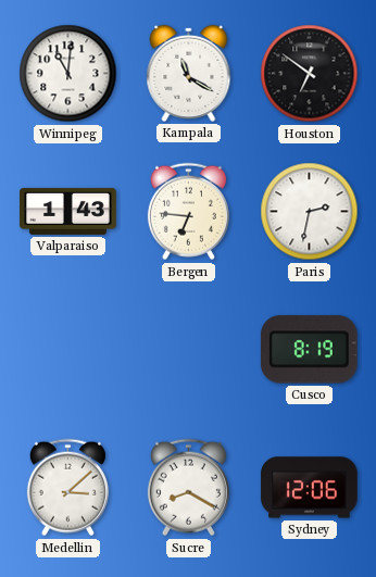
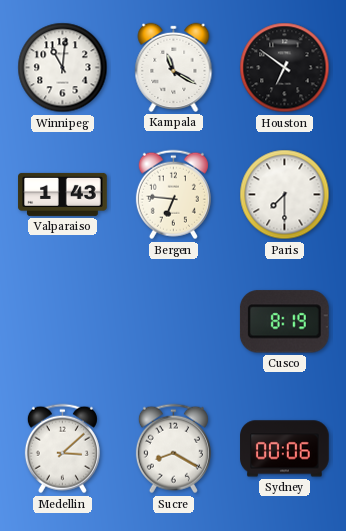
Paris: 2:32 -> 7:30 (285, 195)
Sydney: 12:06 -> 00:06 (285, 449)
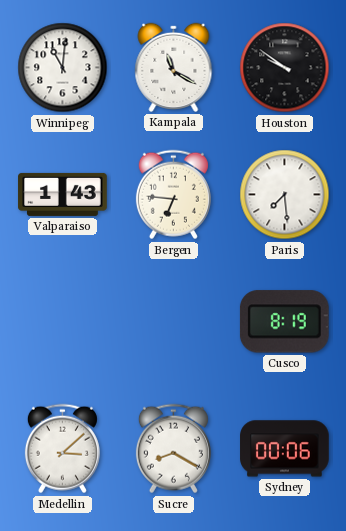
Houston: 6:51 -> 9:51 (285, 68)
Paris: 7:30 -> 7:29 (285, 195)
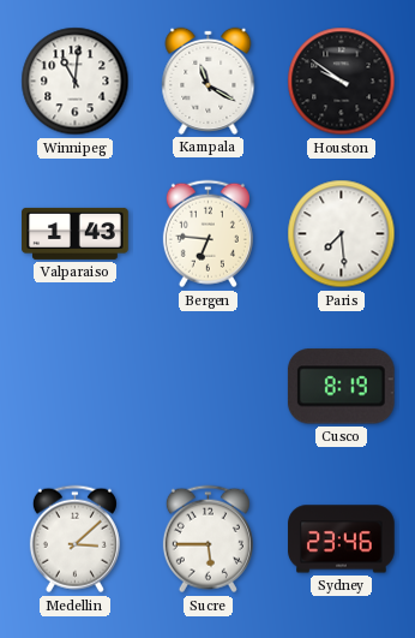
Sucre: 8:20 -> 5:45 (207, 539)
Sydney: 00:06 -> 23:46 (342, 539)
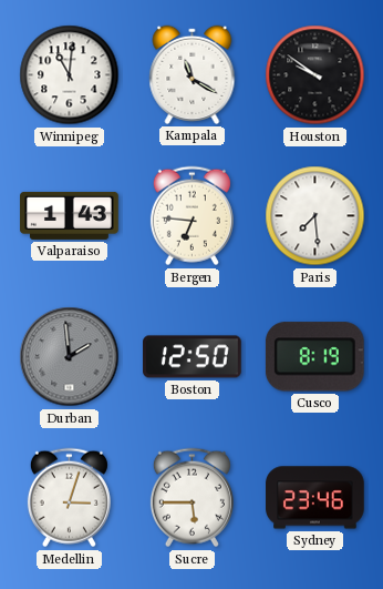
Durban: none -> 1:59 (70, 357)
Boston: none -> 12:50 (193, 357)
Medellin: 3:08 -> 3:03 (69, 498)
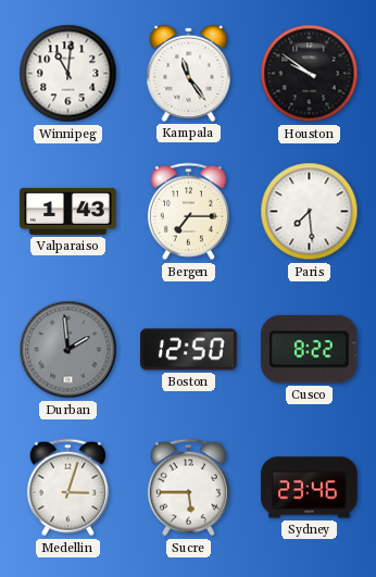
Kampala: 11:20 -> 11:24 (189, 73)
Bergen: 6:46 -> 7:15 (188, 212)
Cusco: 8:19 -> 8:22 (309, 350)
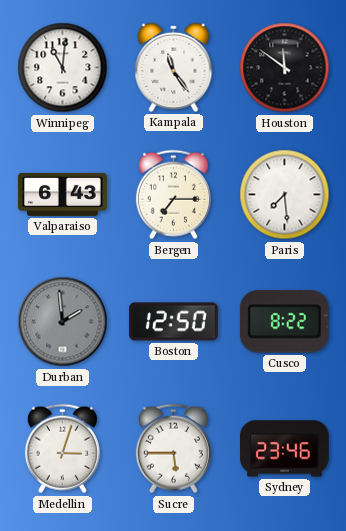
Houston: 9:51 -> 11:51 (285, 68)
Valparaiso: 1:43 -> 6:43 (63, 194)
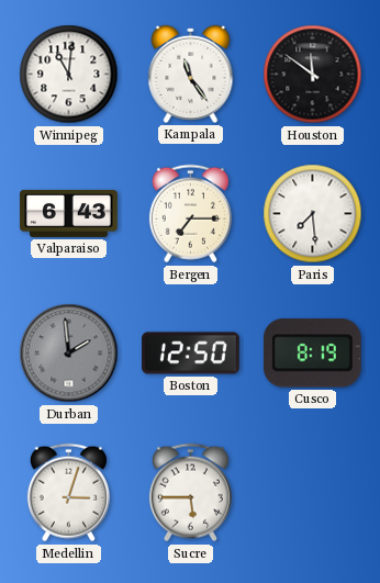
Cusco: 8:22 -> 8:19 (312, 354)
Sydney: 23:46 -> none (285, 449)
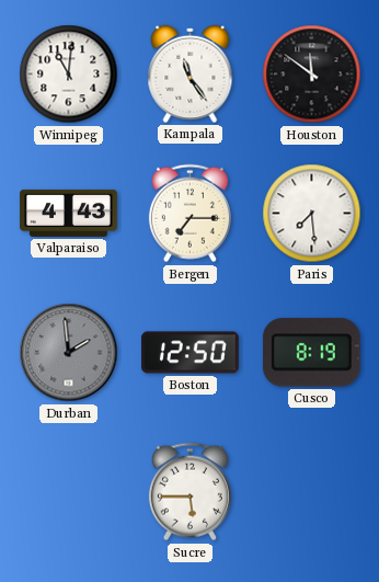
Valparaiso: 6:43 -> 4:43 (69, 213)
Medellin: 3:03 -> none (68, 493)
